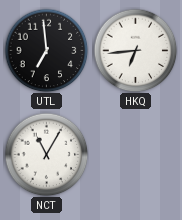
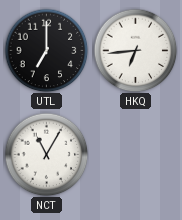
UTL: 6:59 -> 7:00 (46, 50)
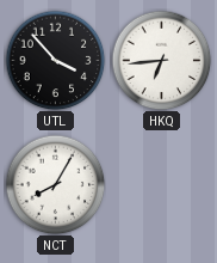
UTL: 7:00 -> 3:53 (55, 60)
NCT: 11:05 -> 8:05 (55, 184)
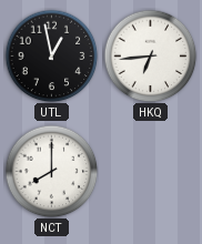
UTL: 3:53 -> 12:58 (51, 55)
NCT: 8:05 -> 8:00 (51, 171)
